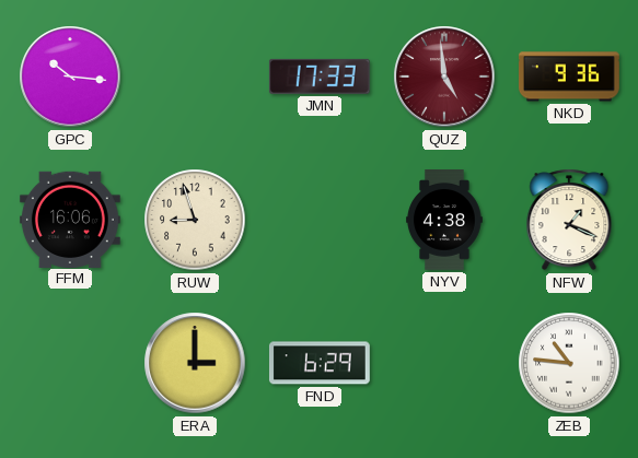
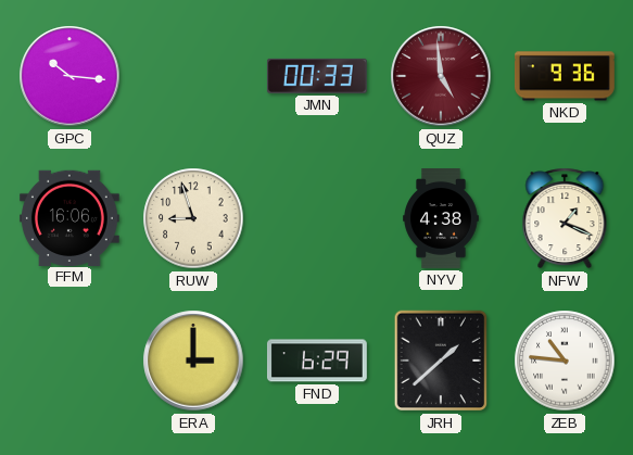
JMN: 17:33 -> 00:33 (317, 76)
JRH: none -> 1:38 (441, 361)
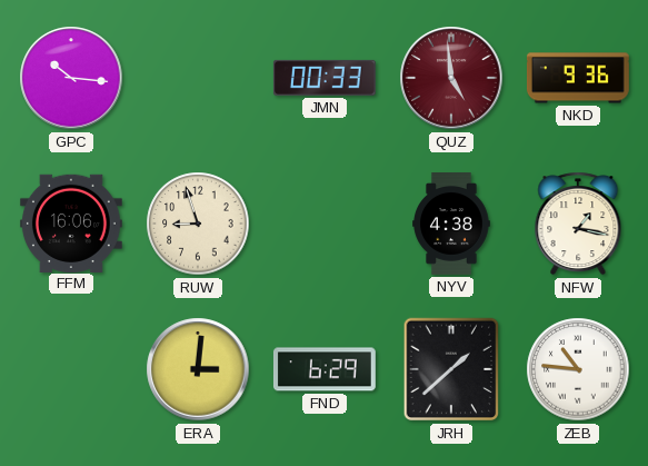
NFW: 1:19 -> 1:17 (578, 224)
ERA: 3:00 -> 3:01 (198, 369)
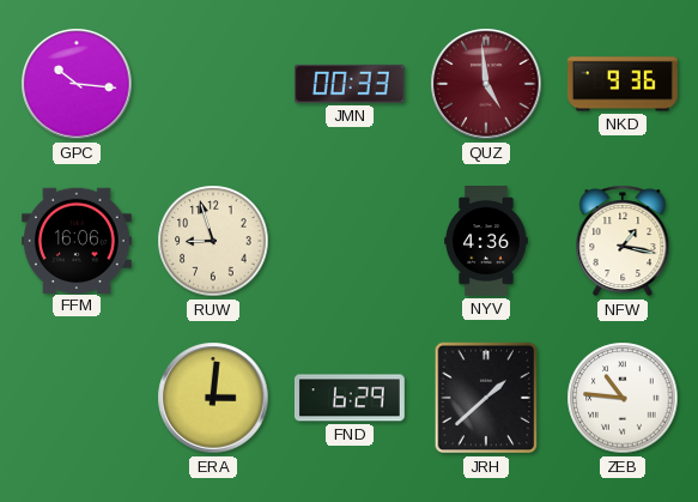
NYV: 4:38 -> 4:36 (486, 242)
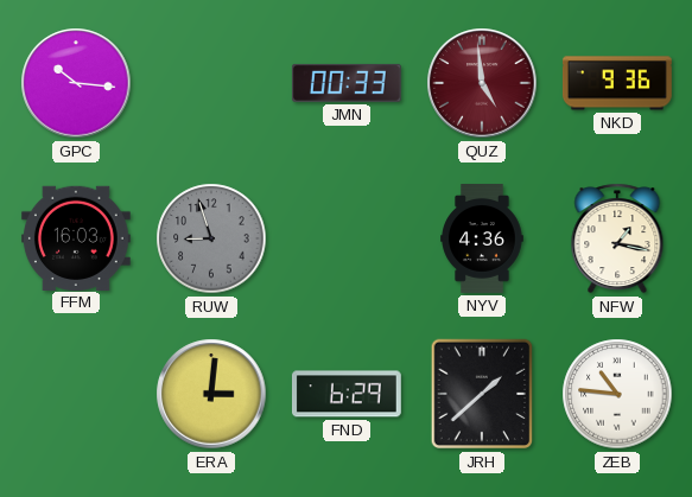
FFM: 16:06 -> 16:03 (76, 237)
RUW dial: cream -> grey (211, 238)
